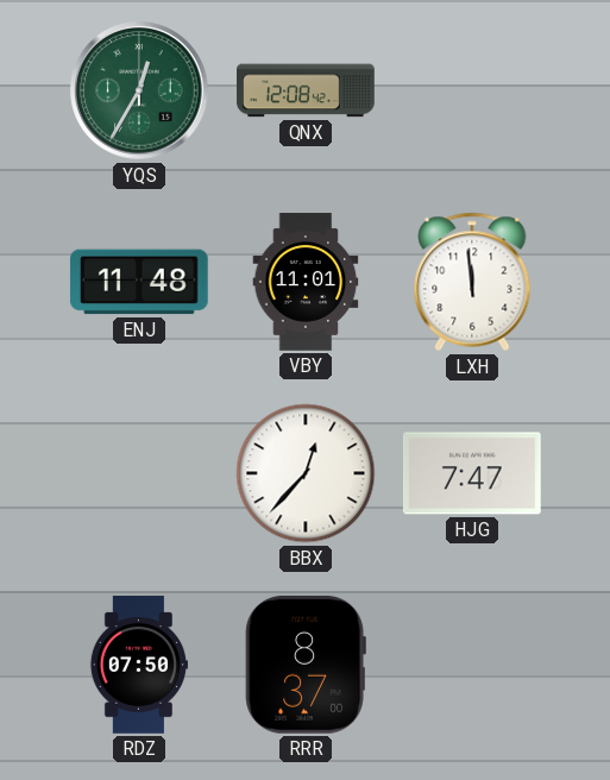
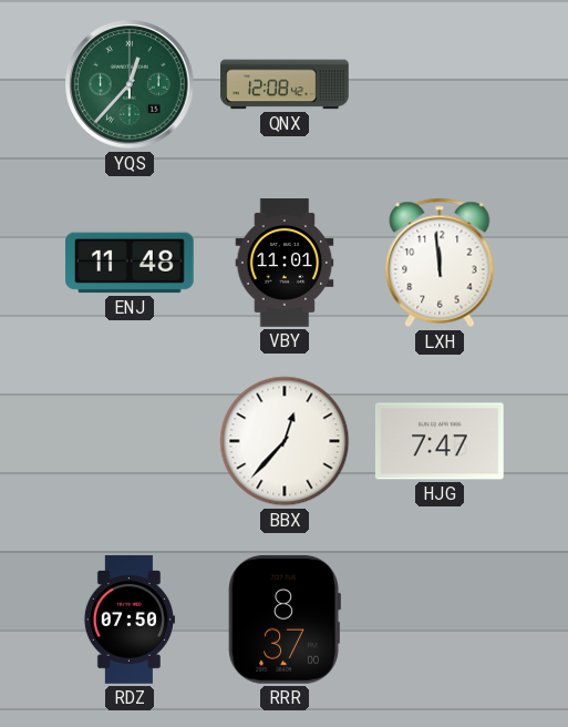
YQS: 12:35 -> 12:37 (130, 84)
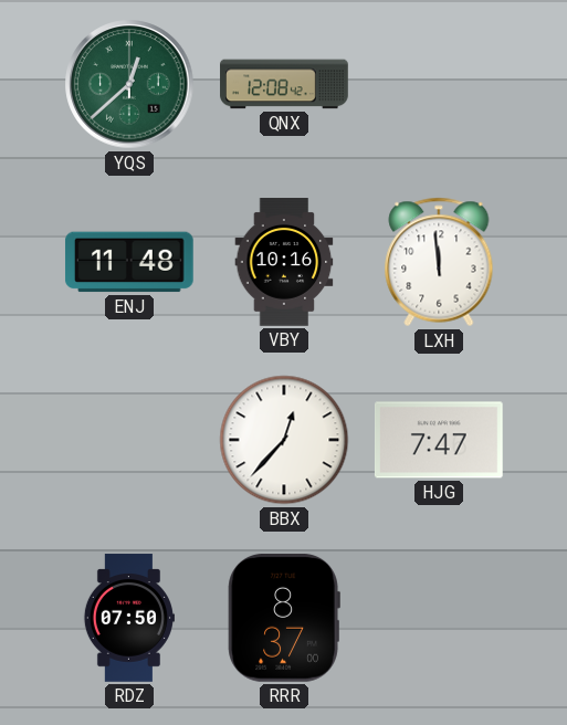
YQS: 12:37 -> 12:38 (129, 84)
VBY: 11:01 -> 10:16 (284, 262)
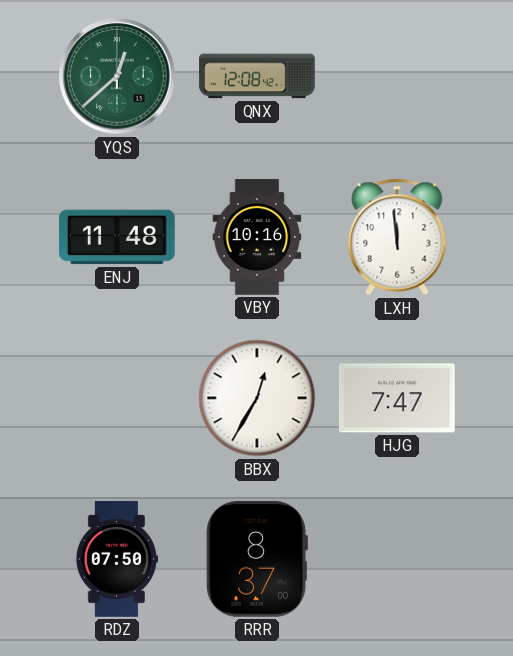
BBX: 12:37 -> 12:35 (257, 398)
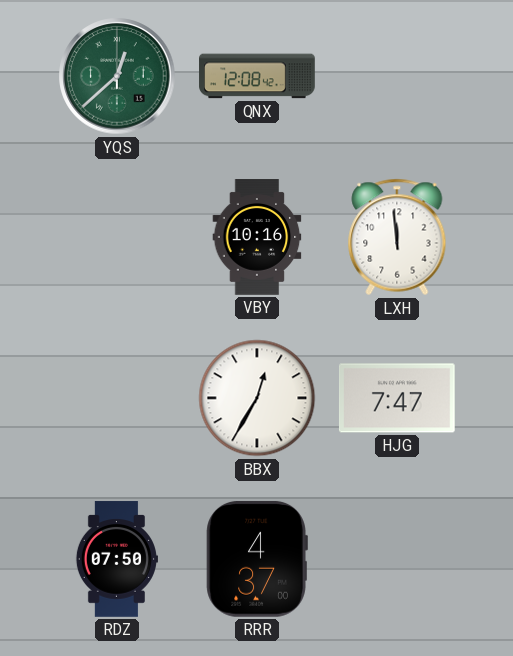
ENJ: 11:48 -> none (117, 237)
RRR: 8:37 -> 4:37 (257, 559)
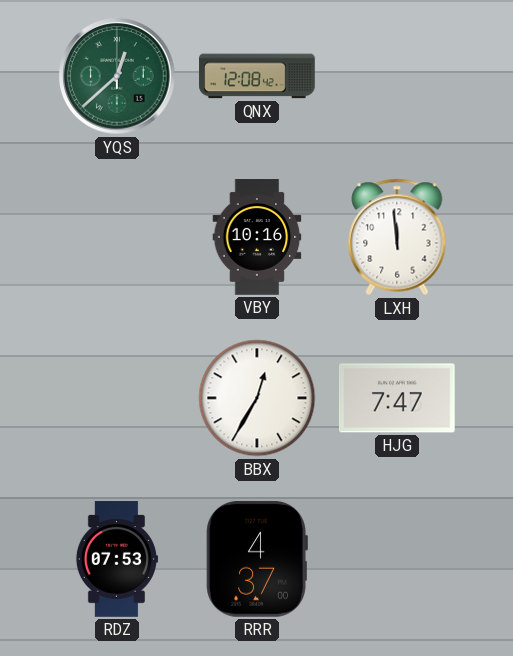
RDZ: 07:50 -> 07:53 (116, 559)
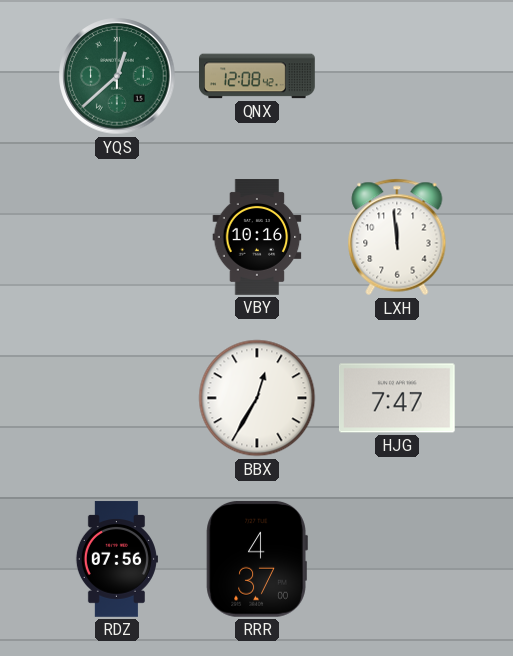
RDZ: 07:53 -> 07:56 (116, 559)
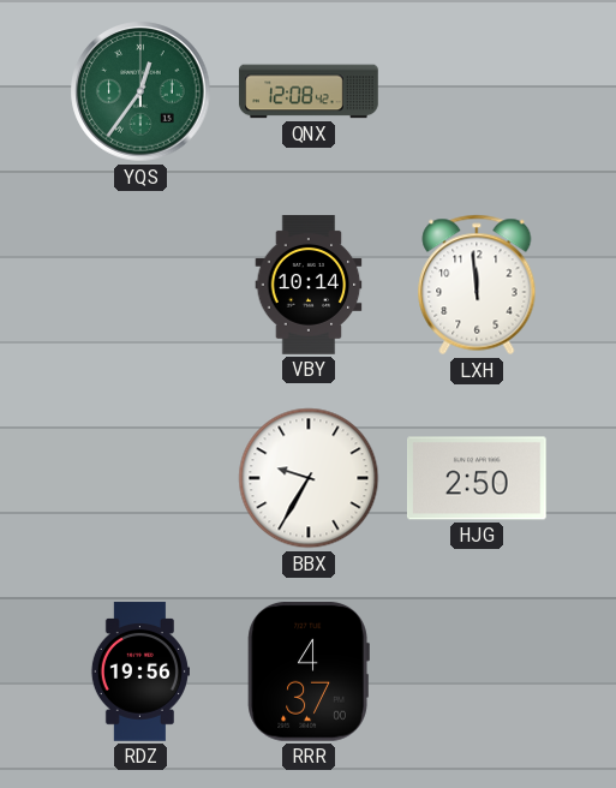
YQS: 12:38 -> 12:36 (140, 91)
VBY: 10:16 -> 10:14 (309, 285)
BBX: 12:35 -> 9:35 (309, 478)
HJG: 7:47 -> 2:50 (477, 478)
RDZ: 07:56 -> 19:56 (139, 671)
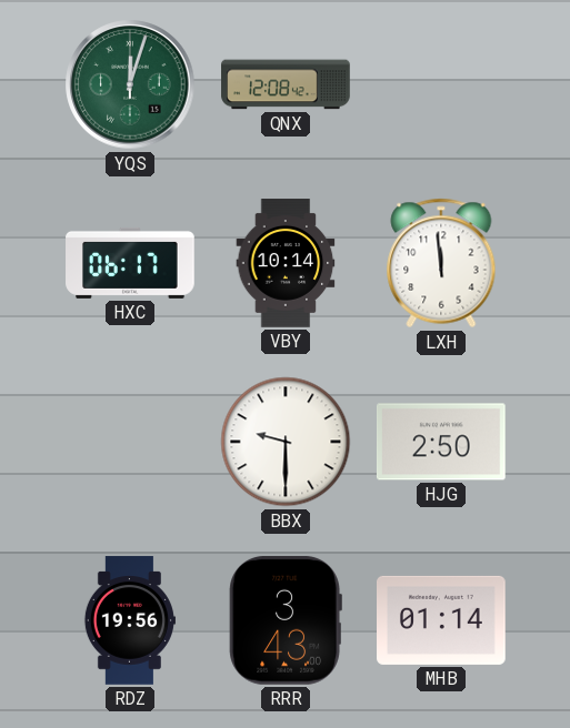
YQS: 12:36 -> 12:03 (130, 84)
HXC: none -> 06:17 (130, 263)
BBX: 9:35 -> 9:30 (286, 442)
RRR: 4:37 -> 3:43 (286, 620)
MHB: none -> 01:14 (442, 620)
